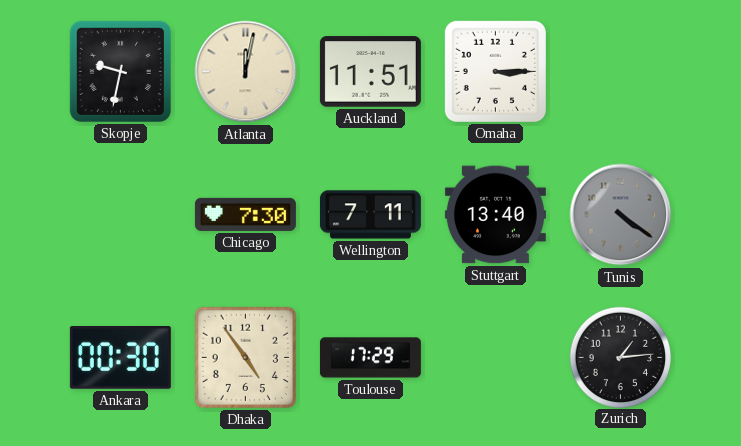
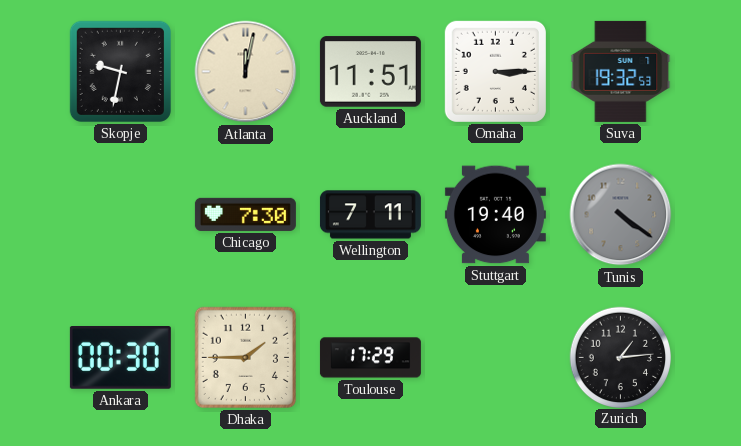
Suva: none -> 19:32 (621, 71)
Stuttgart: 13:40 -> 19:40 (495, 215)
Dhaka: 4:54 -> 1:45 (245, 357)
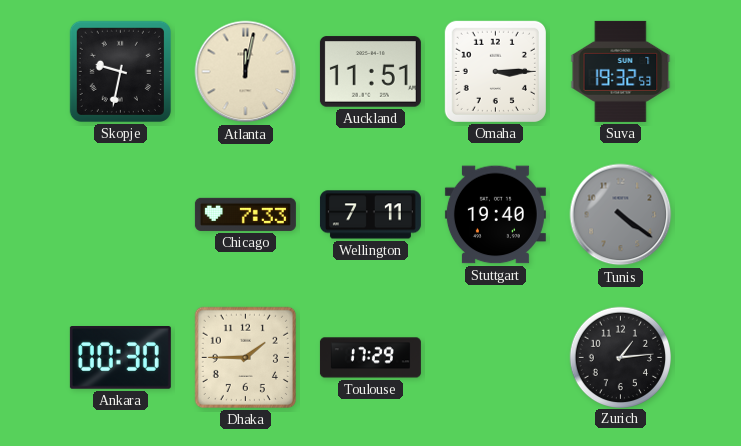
Chicago: 7:30 -> 7:33 (245, 214)
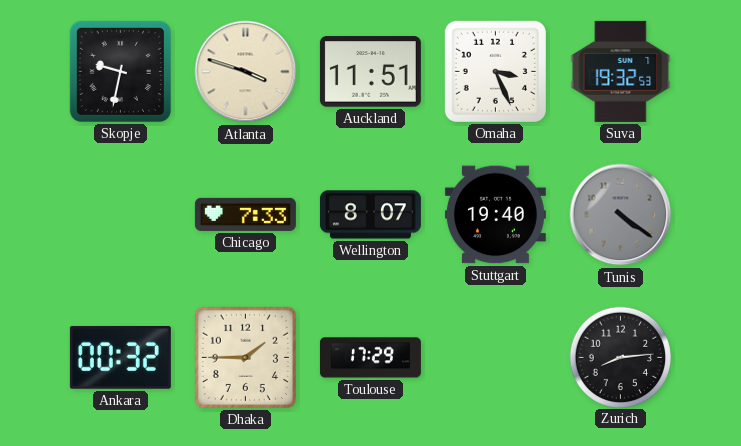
Atlanta: 12:02 -> 3:48 (246, 72)
Omaha: 3:15 -> 3:26 (495, 71)
Wellington: 7:11 -> 8:07 (370, 215)
Ankara: 00:30 -> 00:32 (120, 358)
Zurich: 1:14 -> 8:14 (620, 357)
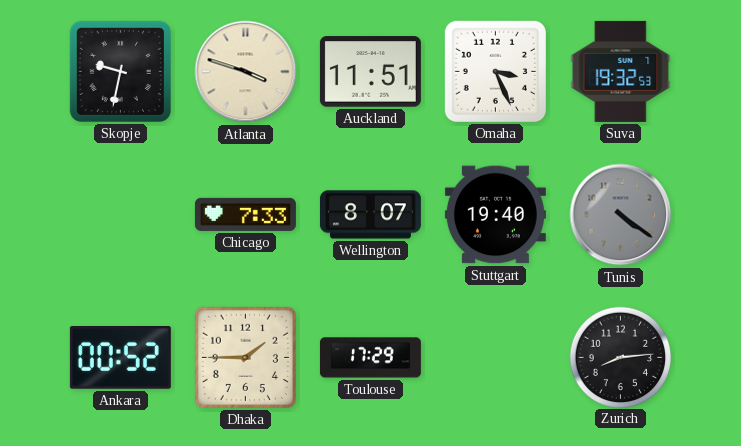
Ankara: 00:32 -> 00:52 (120, 358)
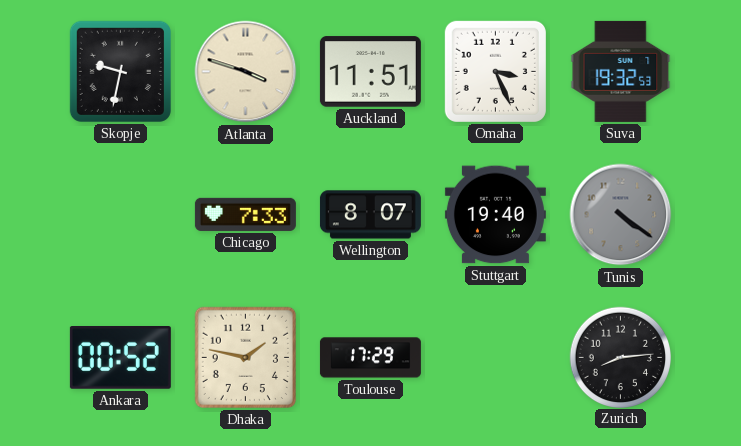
Dhaka: 1:45 -> 1:47 (245, 357)
